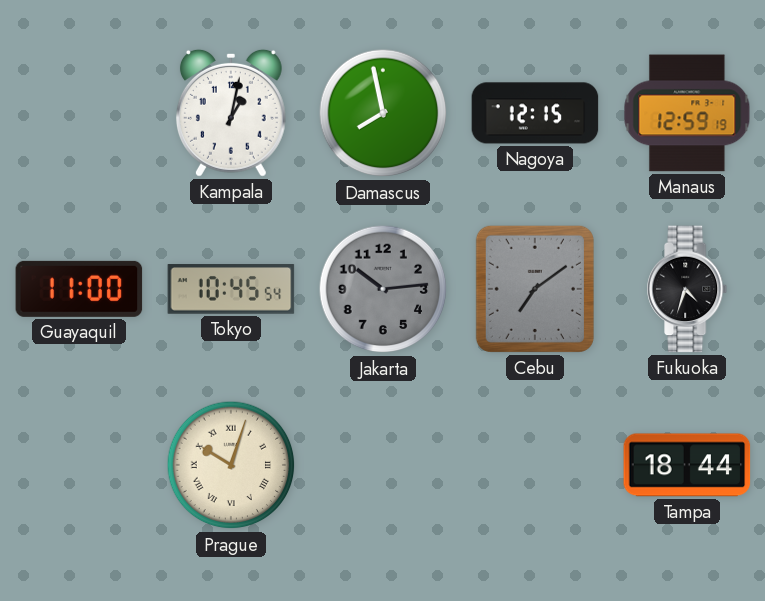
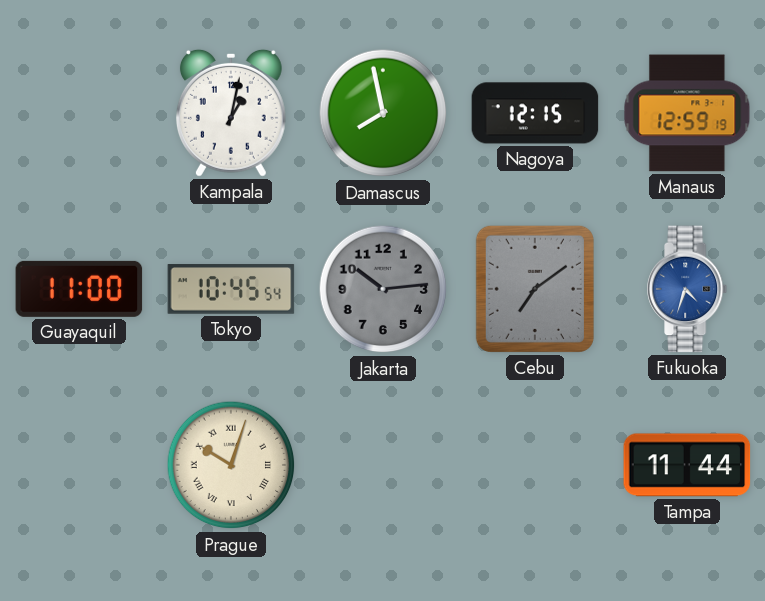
Fukuoka dial: black -> blue (688, 289)
Tampa: 18:44 -> 11:44 (687, 465)
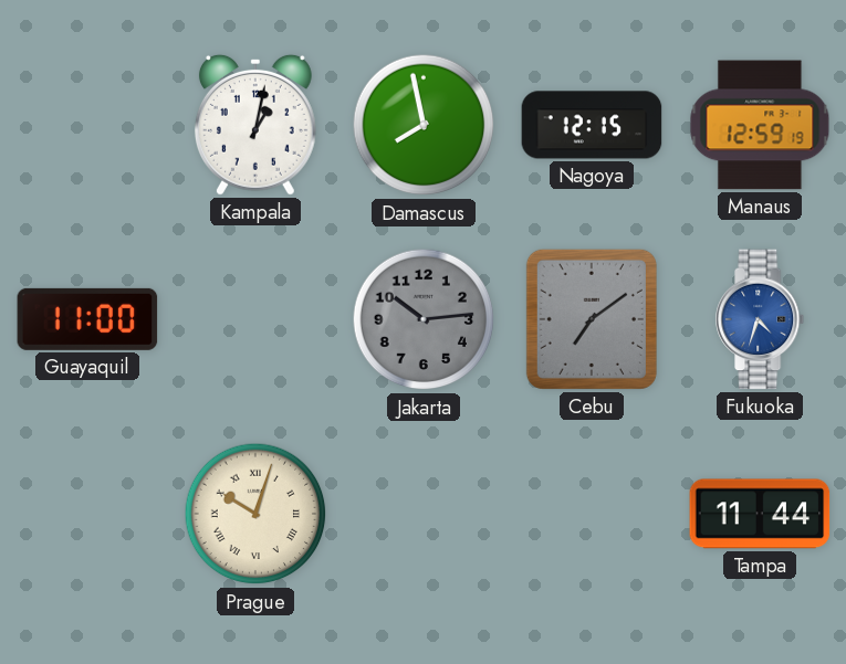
Tokyo: 10:45 -> none (231, 289)
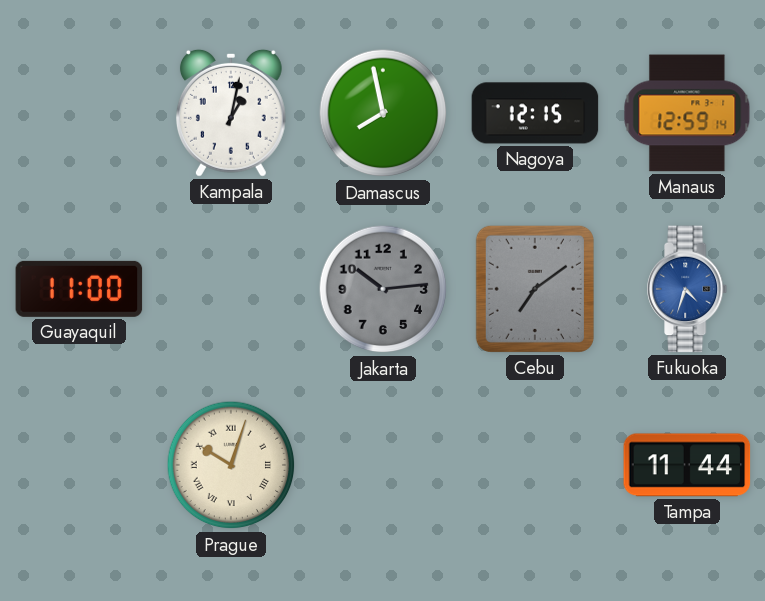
Manaus: 12:59:19 -> 12:59:14 (687, 113)
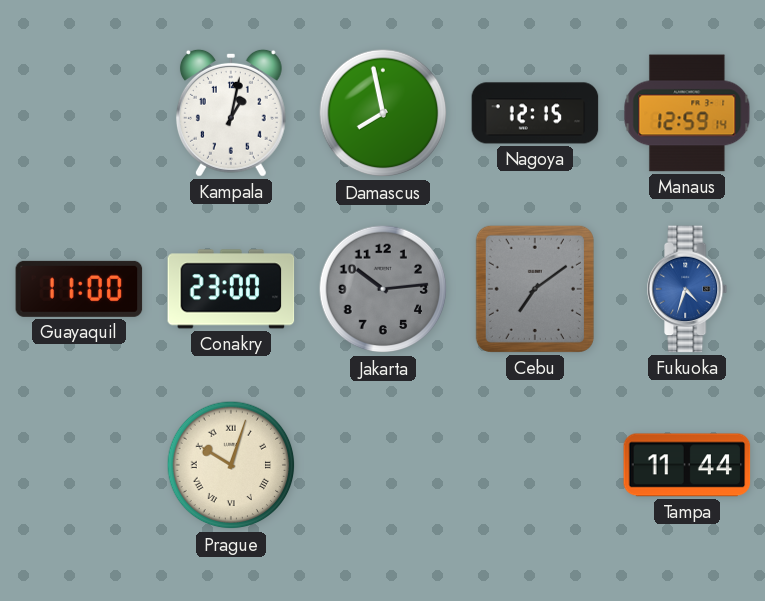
Conakry: none -> 23:00 (231, 289)
